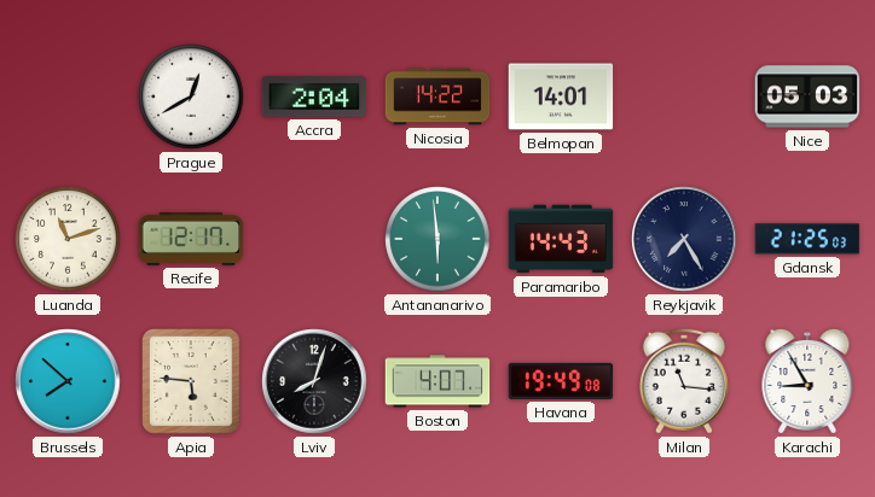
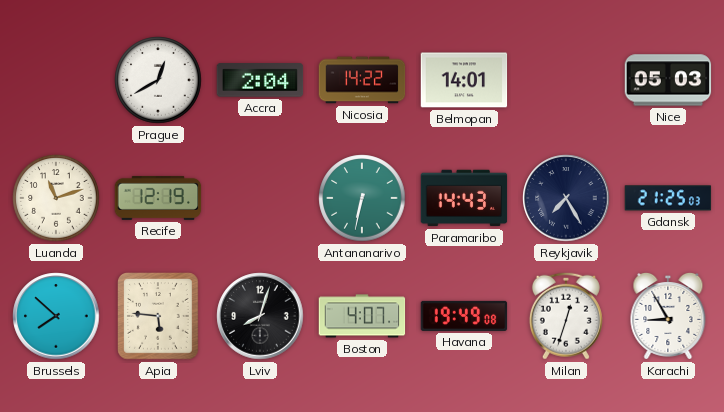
Recife: 12:17 -> 12:19 (158, 198)
Antananarivo: 5:59 -> 6:32 (362, 198)
Milan: 11:16 -> 12:33 (566, 316)
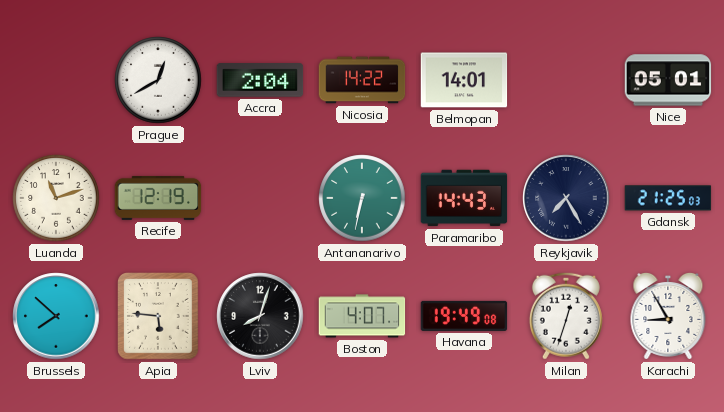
Nice: 05:03 -> 05:01 (668, 80)
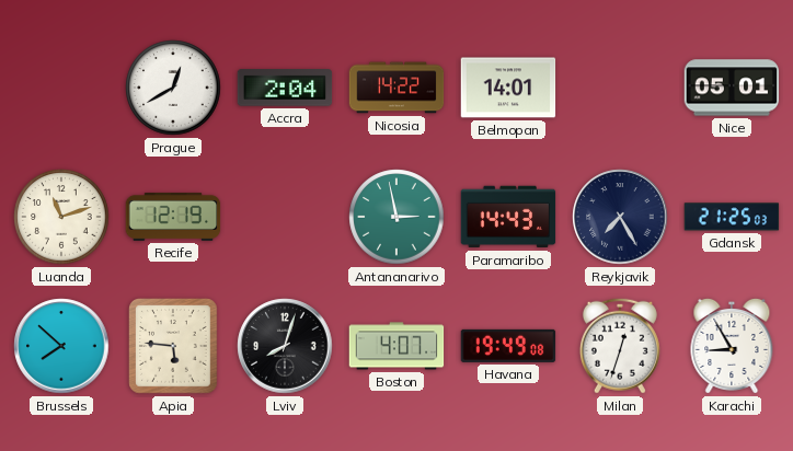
Antananarivo: 6:32 -> 2:58 (396, 217)
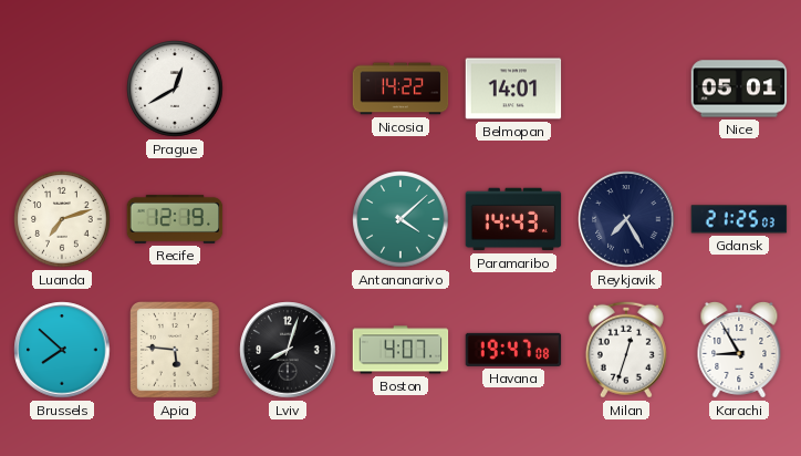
Accra: 2:04 -> none (285, 88)
Luanda: 11:12 -> 7:12 (62, 219)
Antananarivo: 2:58 -> 4:08 (400, 219)
Havana: 19:49 -> 19:47 (513, 350)
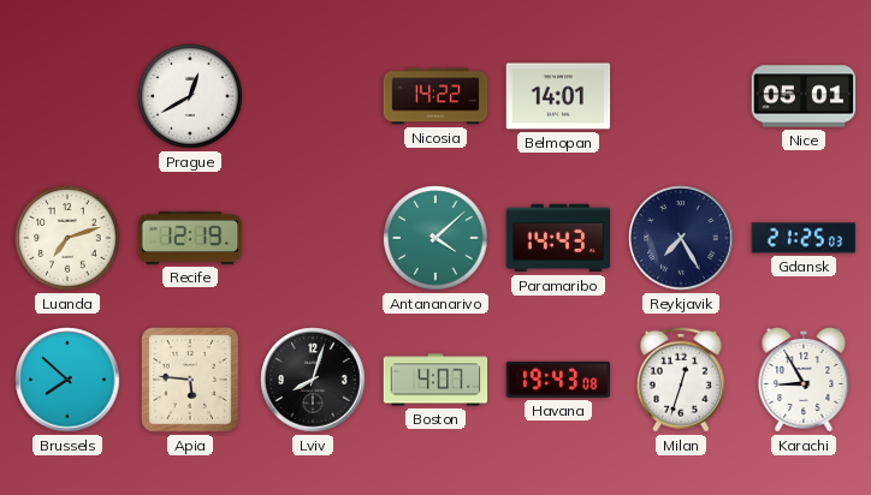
Havana: 19:47 -> 19:43 (558, 380)
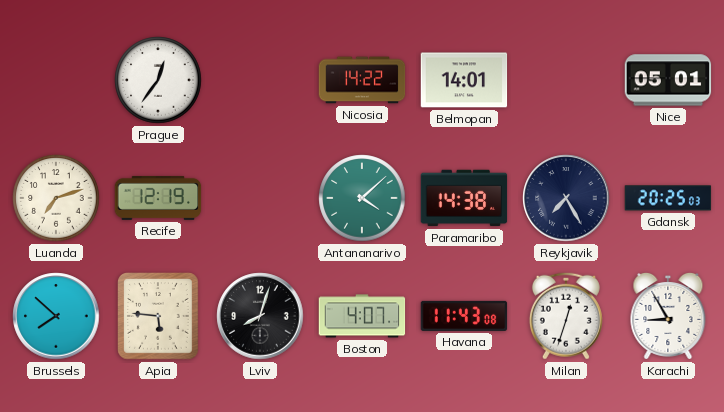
Prague: 12:40 -> 12:36 (158, 80)
Paramaribo: 14:43 -> 14:38 (464, 198)
Gdansk: 21:25 -> 20:25 (668, 198)
Havana: 19:43 -> 11:43 (464, 316)
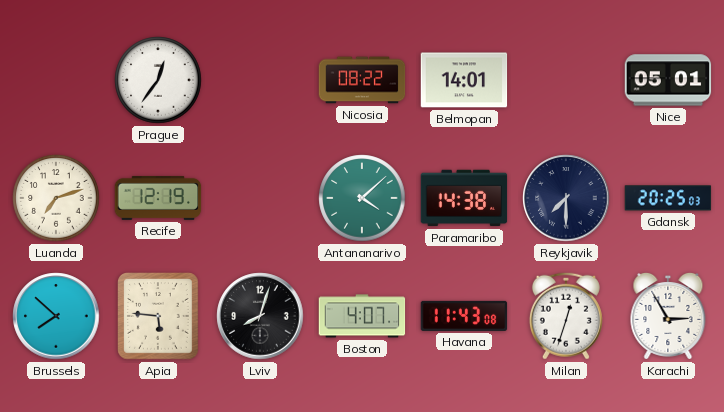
Nicosia: 14:22 -> 08:22 (362, 80)
Reykjavik: 7:25 -> 7:30 (566, 198)
Karachi: 8:55 -> 2:55 (668, 316)
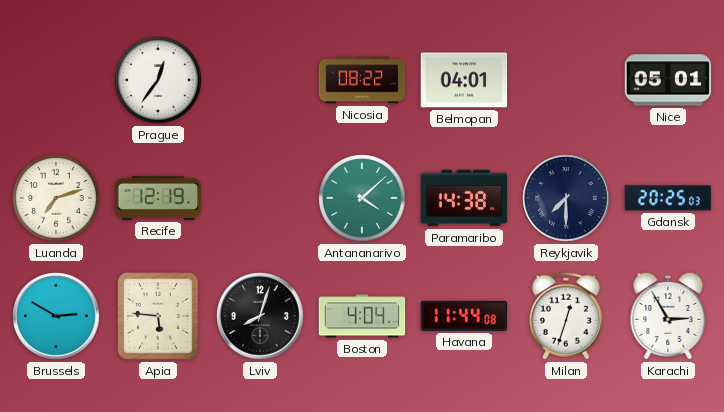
Belmopan: 14:01 -> 04:01 (464, 80)
Brussels: 7:52 -> 2:50 (56, 316)
Boston: 4:07 -> 4:04 (362, 316)
Havana: 11:43 -> 11:44 (464, 316)
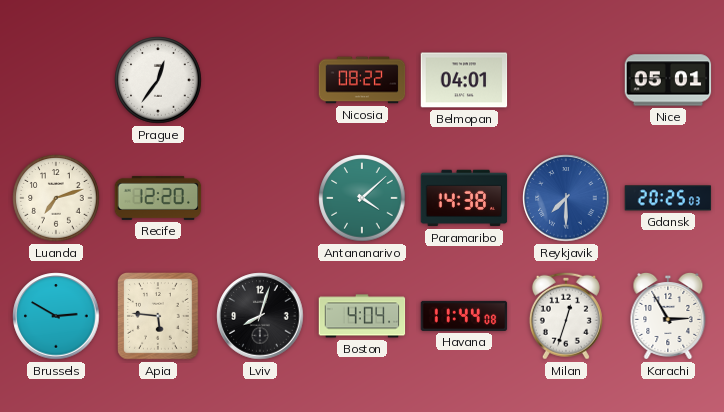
Recife: 12:19 -> 12:20 (158, 198)
Reykjavik dial: navy -> blue (566, 198)
